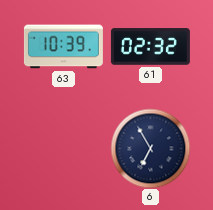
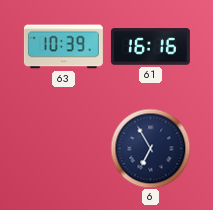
61: 02:32 -> 16:16 (150, 47)
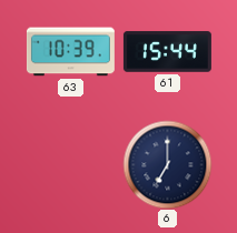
61: 16:16 -> 15:44 (167, 52)
6: 6:55 -> 7:00 (167, 164)
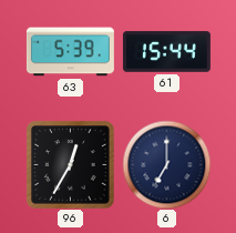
63: 10:39 -> 5:39 (70, 52)
96: none -> 12:35 (70, 164)
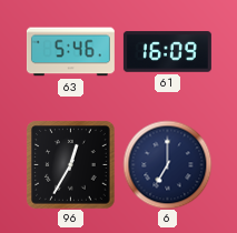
63: 5:39 -> 5:46 (70, 52)
61: 15:44 -> 16:09 (167, 52)
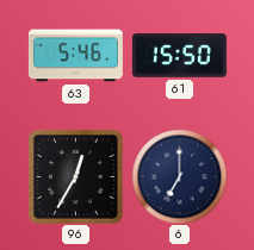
61: 16:09 -> 15:50 (179, 56)
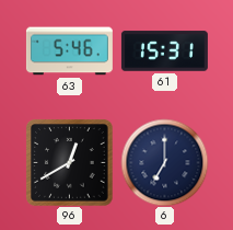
61: 15:50 -> 15:31 (164, 51)
96: 12:35 -> 12:40 (69, 162)
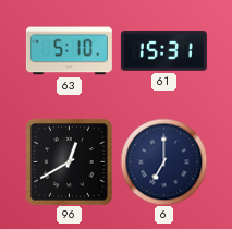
63: 5:46 -> 5:10 (69, 51)
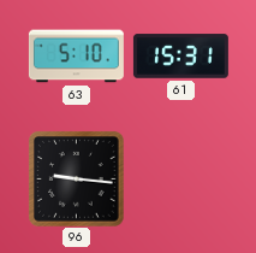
96: 12:40 -> 9:16 (76, 178)
6: 7:00 -> none (163, 161)
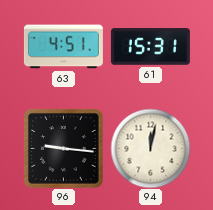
63: 5:10 -> 4:51 (63, 47)
94: none -> 12:02 (150, 148)
